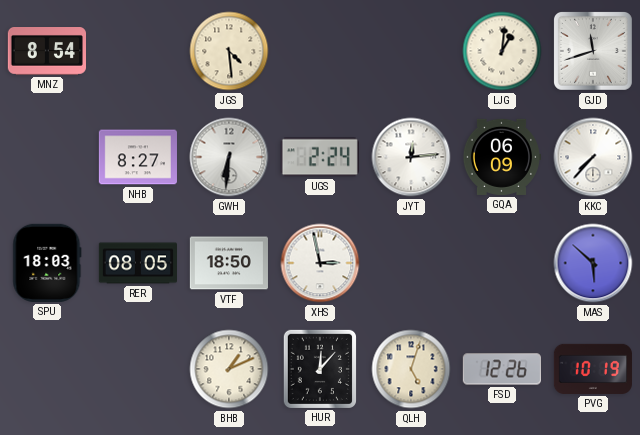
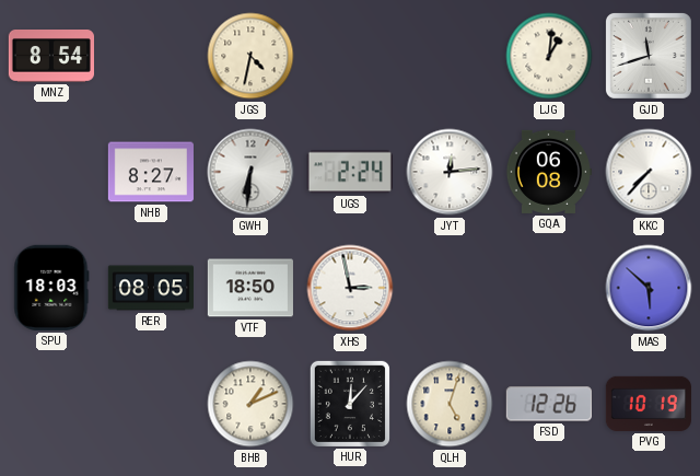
JGS: 4:29 -> 4:32 (250, 56)
GQA: 06:09 -> 06:08 (548, 172)
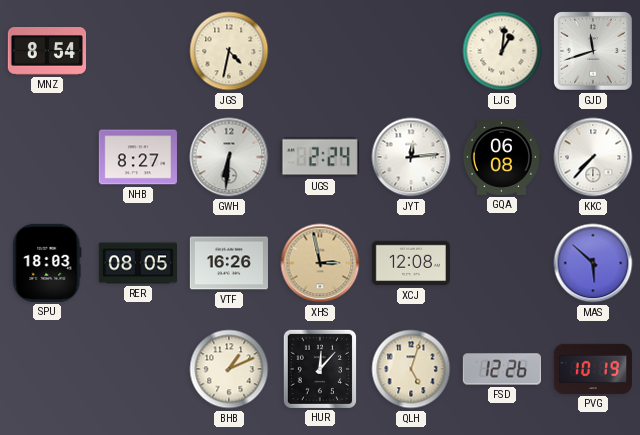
VTF: 18:50 -> 16:26 (229, 263)
XHS dial: white -> champagne (320, 263)
XCJ: none -> 12:08 (411, 263)
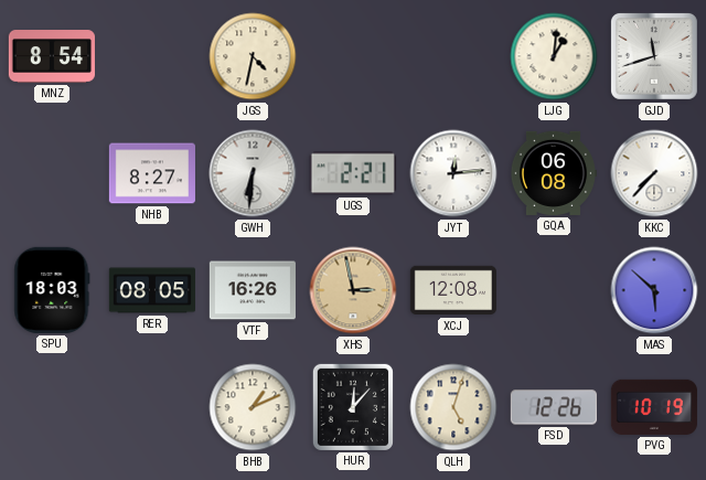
UGS: 2:24 -> 2:21 (353, 173)
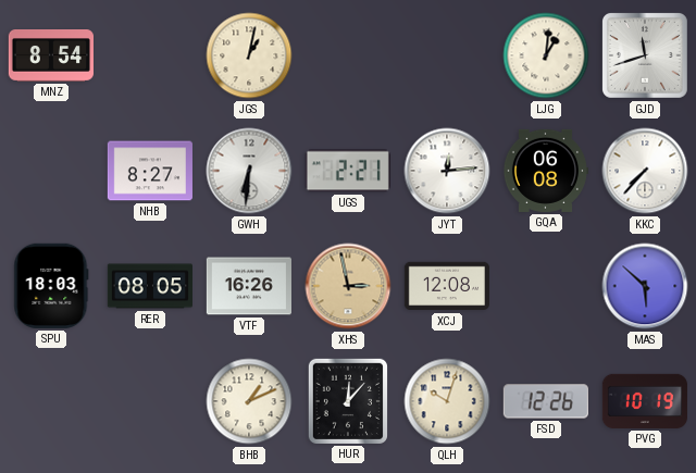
JGS: 4:32 -> 1:02 (249, 55)
QLH: 5:03 -> 10:03 (447, 401)
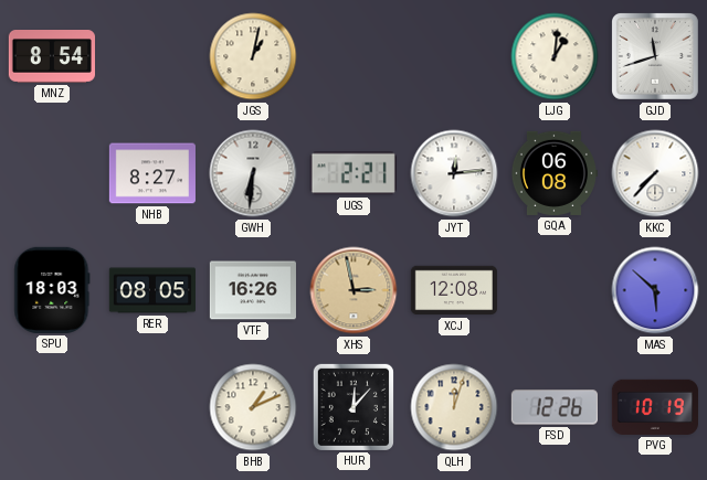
QLH: 10:03 -> 12:03 (454, 407)
